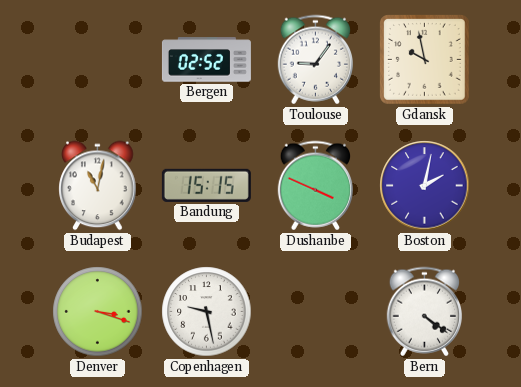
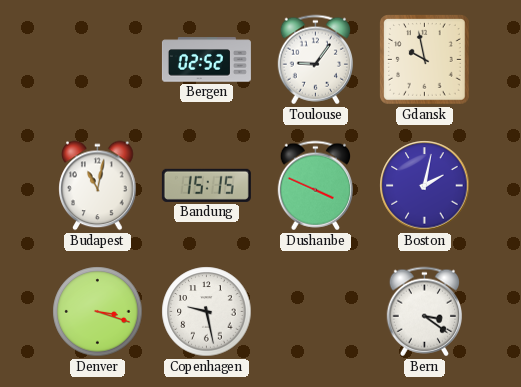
Bern: 4:21 -> 3:21 (424, 312)
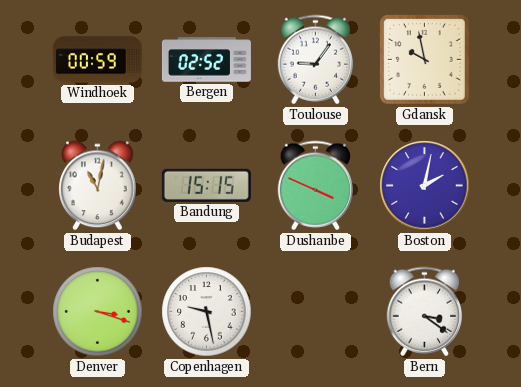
Windhoek: none -> 00:59 (97, 60)
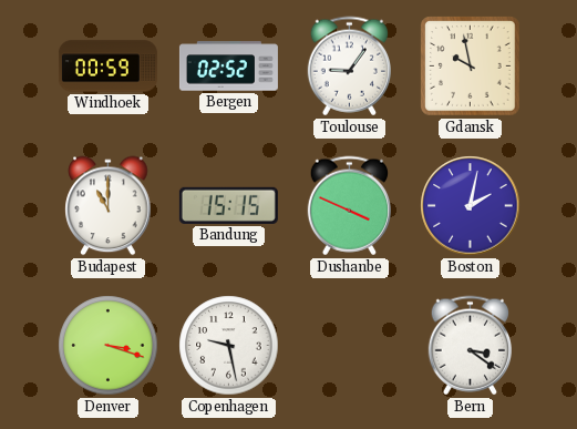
Budapest: 11:02 -> 11:00 (109, 206)
